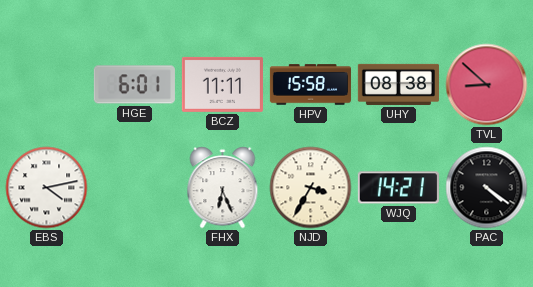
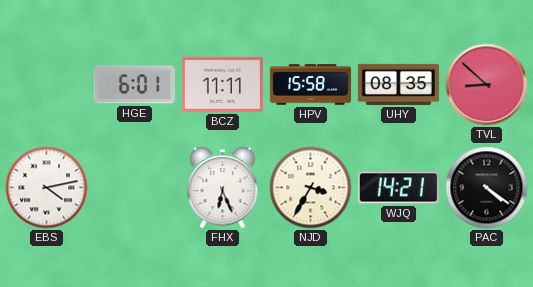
UHY: 08:38 -> 08:35 (398, 84)
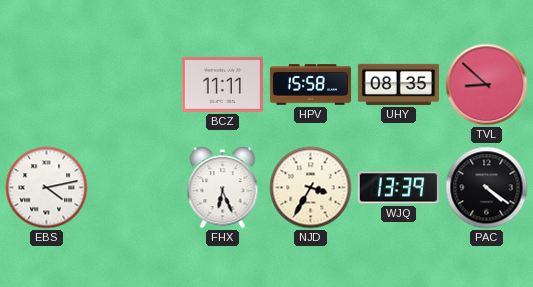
HGE: 6:01 -> none (134, 85)
WJQ: 14:21 -> 13:39 (398, 188)
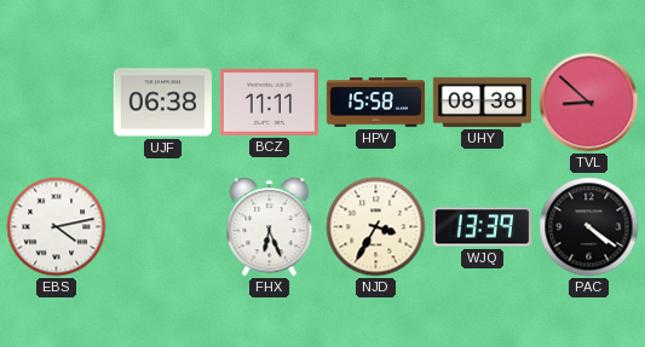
UJF: none -> 06:38 (162, 103)
UHY: 08:35 -> 08:38 (482, 102)
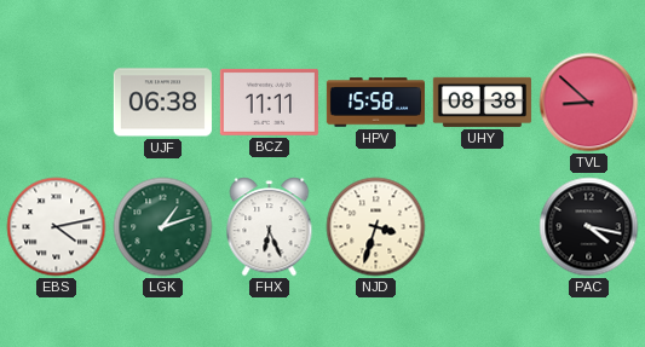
LGK: none -> 1:12 (163, 227)
NJD: 3:35 -> 3:33 (376, 227)
WJQ: 13:39 -> none (482, 227)
PAC: 4:21 -> 4:17 (589, 227)
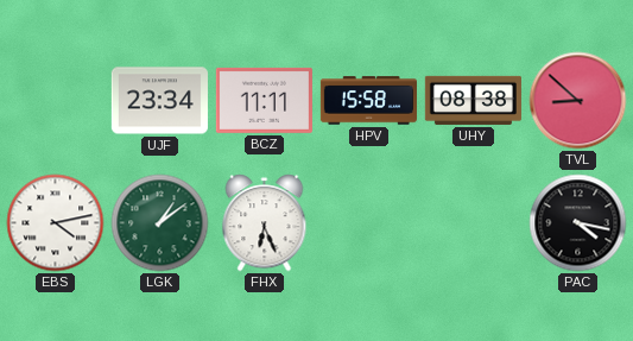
UJF: 06:38 -> 23:34 (159, 101)
LGK: 1:12 -> 1:09 (160, 223)
NJD: 3:33 -> none (376, 227)
